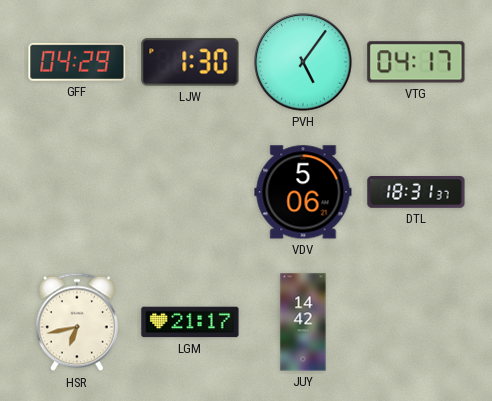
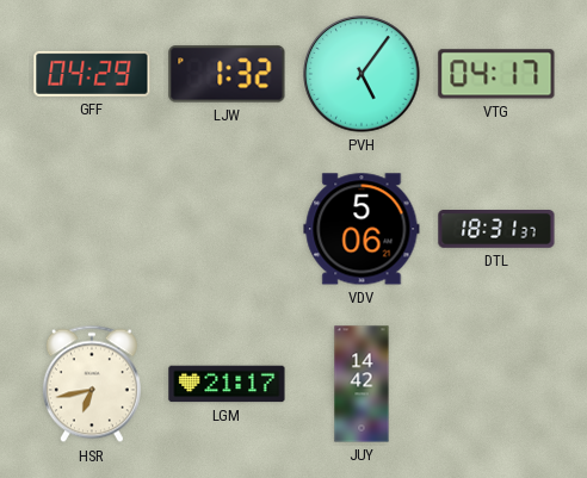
LJW: 1:30 -> 1:32 (227, 74)
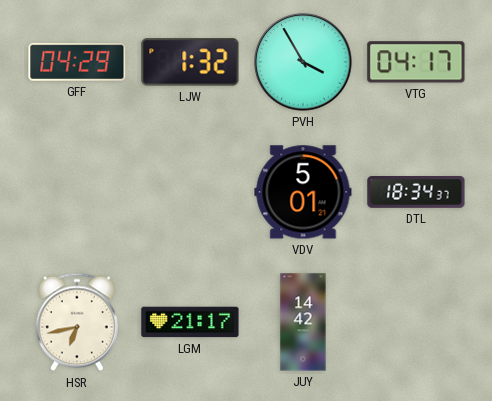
PVH: 5:06 -> 3:55 (303, 62)
VDV: 5:06 -> 5:01 (303, 192)
DTL: 18:31 -> 18:34 (416, 193)
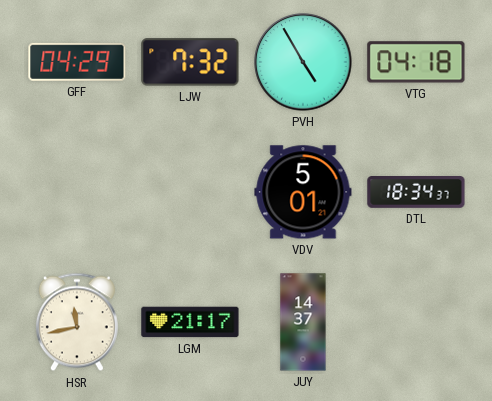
LJW: 1:32 -> 7:32 (190, 62)
PVH: 3:55 -> 4:55 (303, 62)
VTG: 04:17 -> 04:18 (416, 62)
HSR: 6:43 -> 11:43 (77, 322)
JUY: 14:42 -> 14:37 (303, 322)
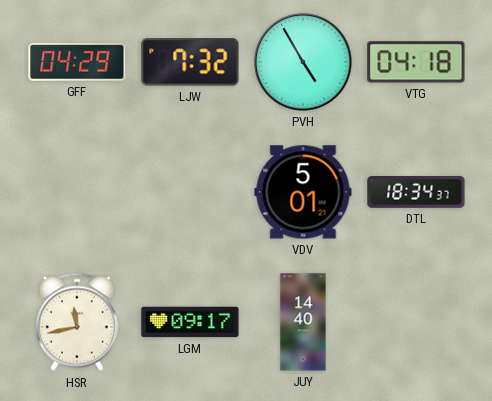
LGM: 21:17 -> 09:17 (190, 322)
JUY: 14:37 -> 14:40 (303, 322)
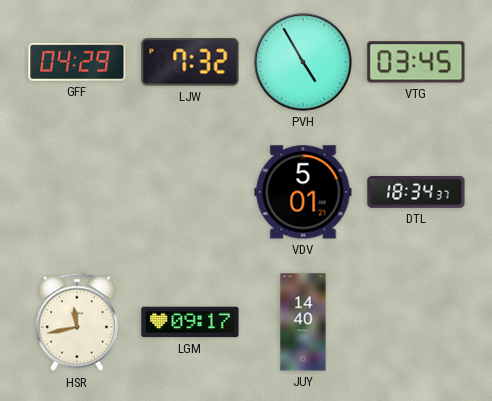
VTG: 04:18 -> 03:45 (416, 62)
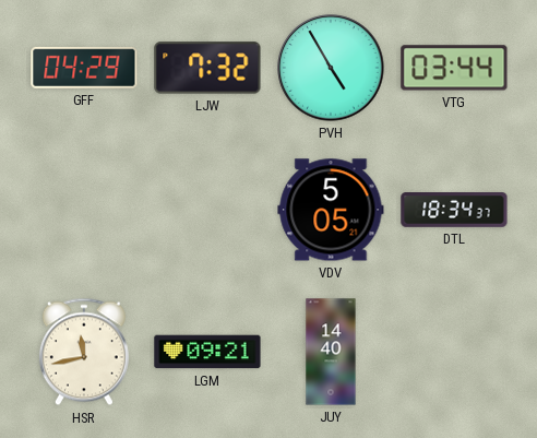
VTG: 03:45 -> 03:44 (454, 68)
VDV: 5:01 -> 5:05 (331, 210)
LGM: 09:17 -> 09:21 (207, 352)
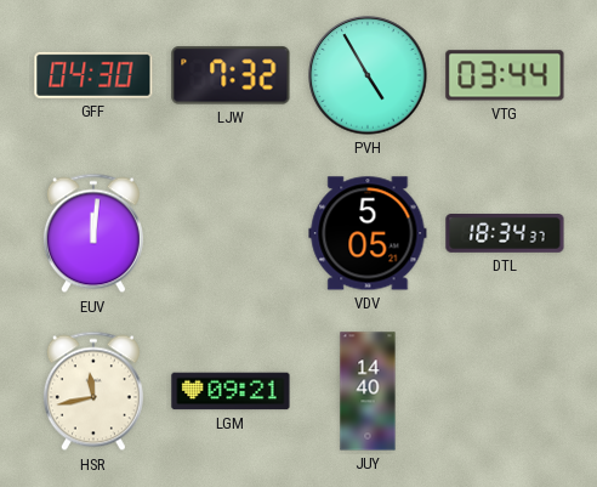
GFF: 04:29 -> 04:30 (93, 75)
EUV: none -> 12:01 (93, 233)
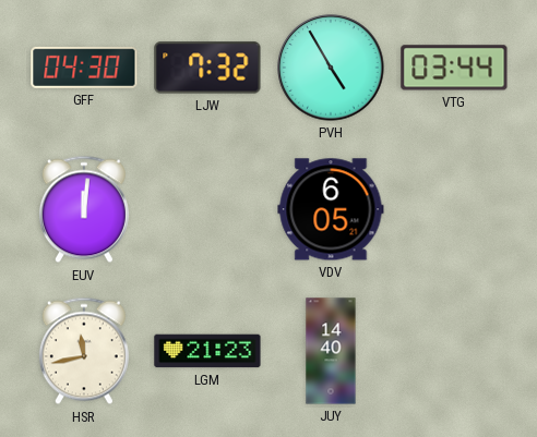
VDV: 5:05 -> 6:05 (331, 209)
DTL: 18:34 -> none (505, 234)
LGM: 09:21 -> 21:23 (207, 351)
